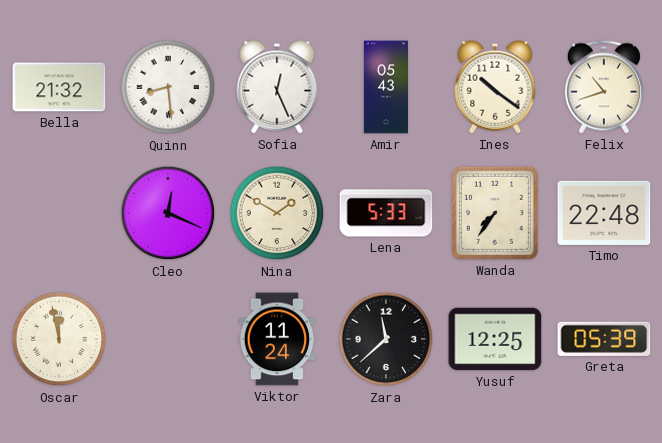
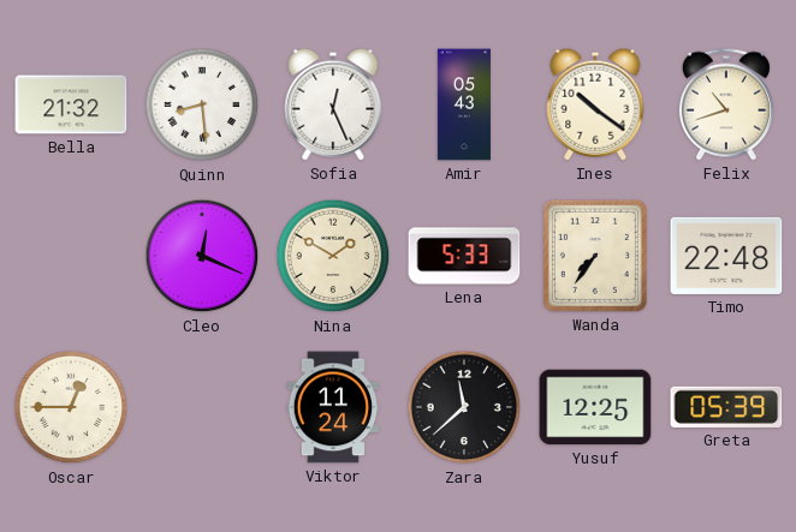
Oscar: 11:58 -> 12:45 (71, 407)
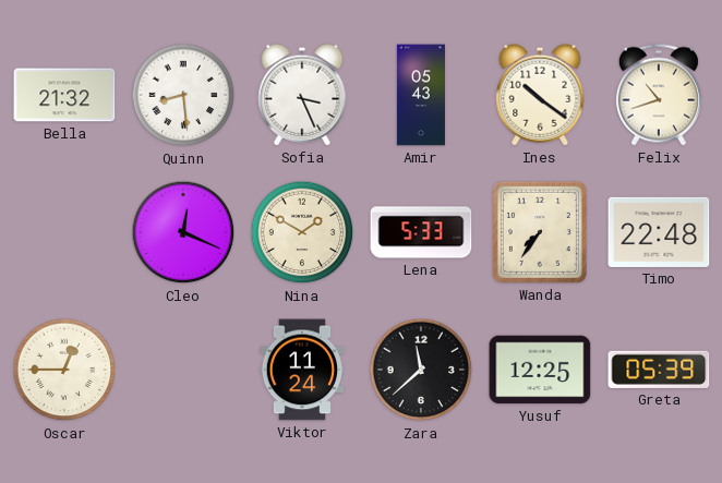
Sofia: 12:26 -> 3:26 (302, 95)
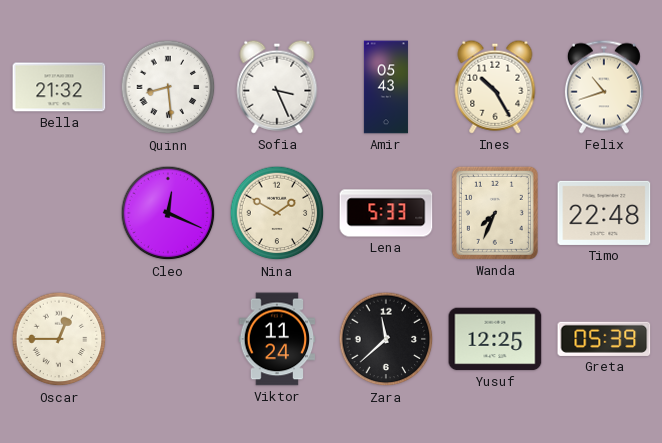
Ines: 10:21 -> 10:25 (495, 87)
Wanda: 7:36 -> 7:34 (495, 213)
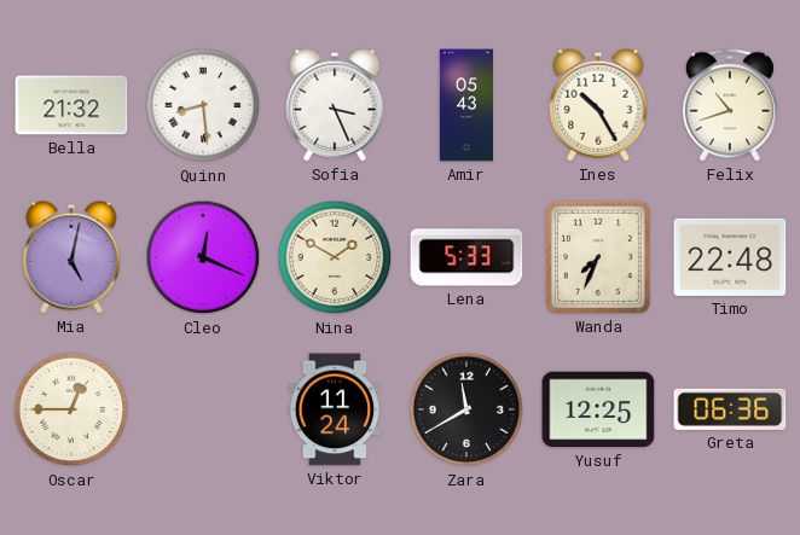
Mia: none -> 5:02 (71, 257)
Zara: 11:38 -> 11:40 (466, 409)
Greta: 05:39 -> 06:36 (730, 409)
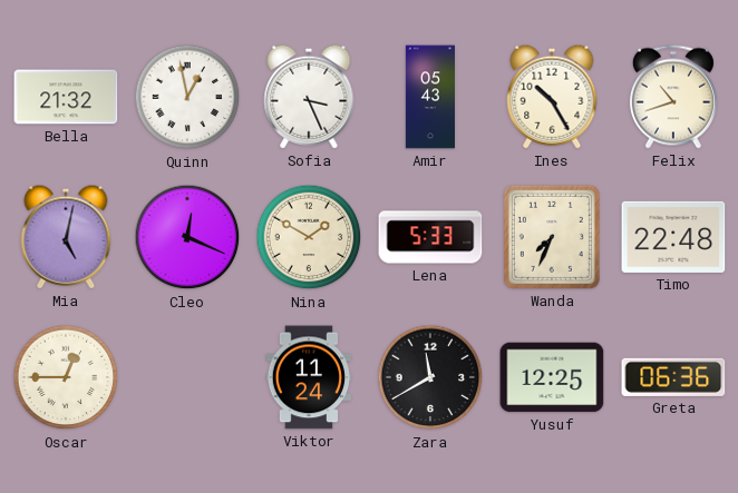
Quinn: 8:29 -> 12:58 (187, 97)
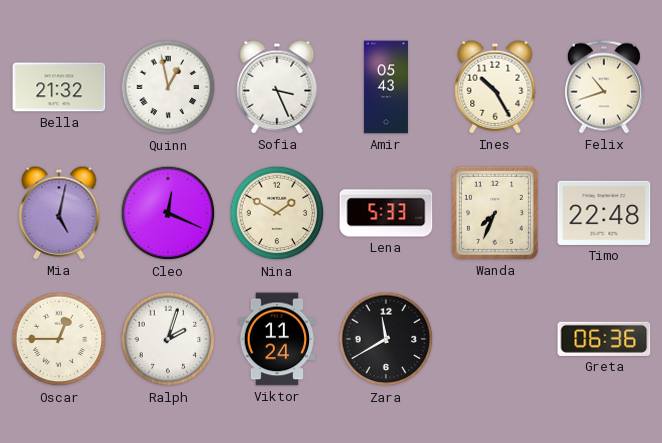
Ralph: none -> 2:03 (168, 339)
Yusuf: 12:25 -> none (552, 377)
